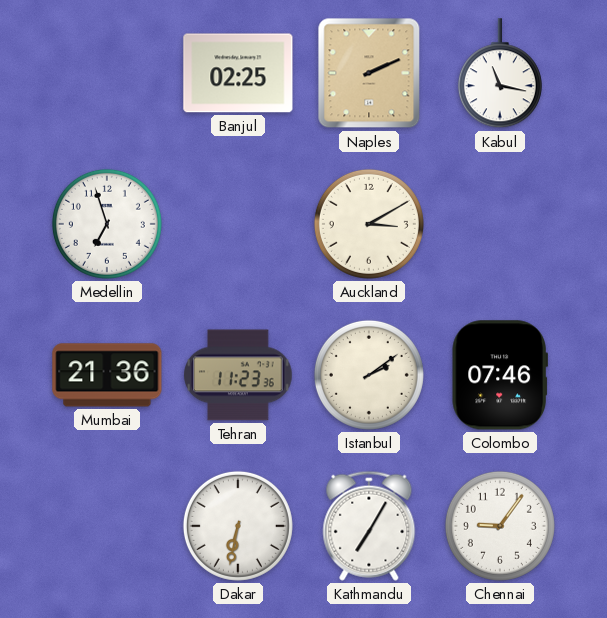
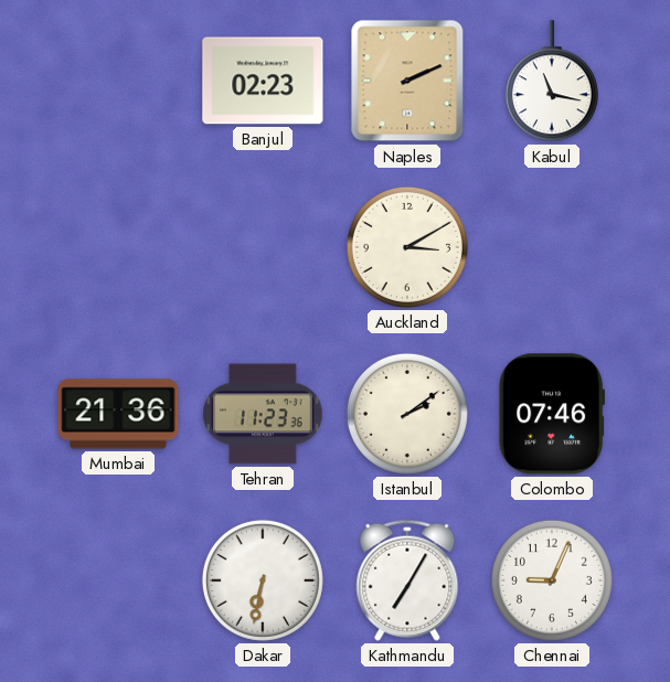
Banjul: 02:25 -> 02:23 (263, 81)
Medellin: 6:57 -> none (107, 224)
Chennai: 9:06 -> 9:04 (552, 580)
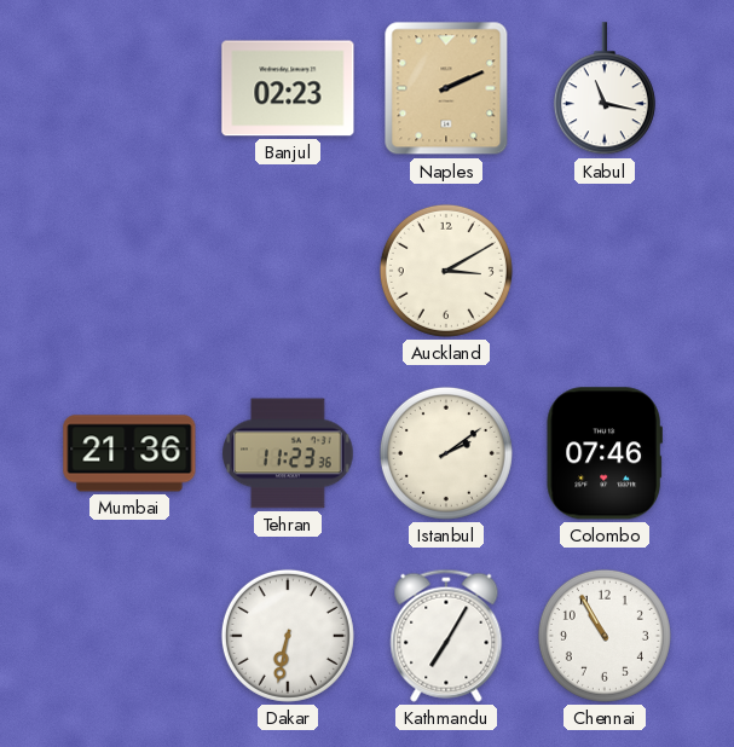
Chennai: 9:04 -> 10:55 (605, 636)
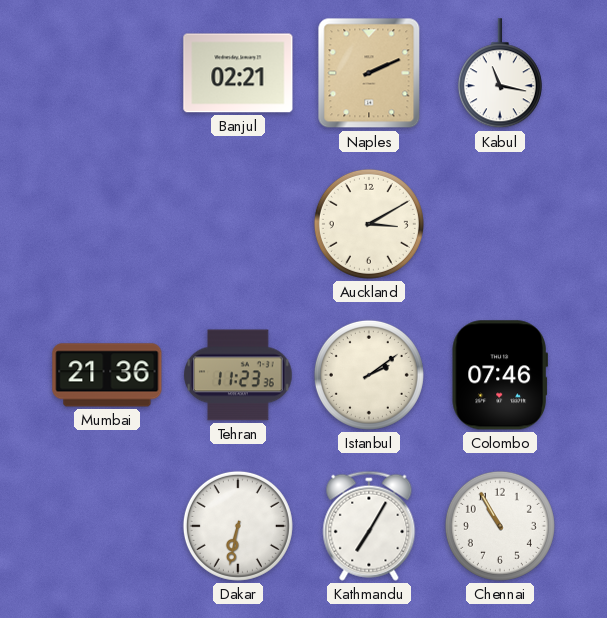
Banjul: 02:23 -> 02:21 (238, 73)
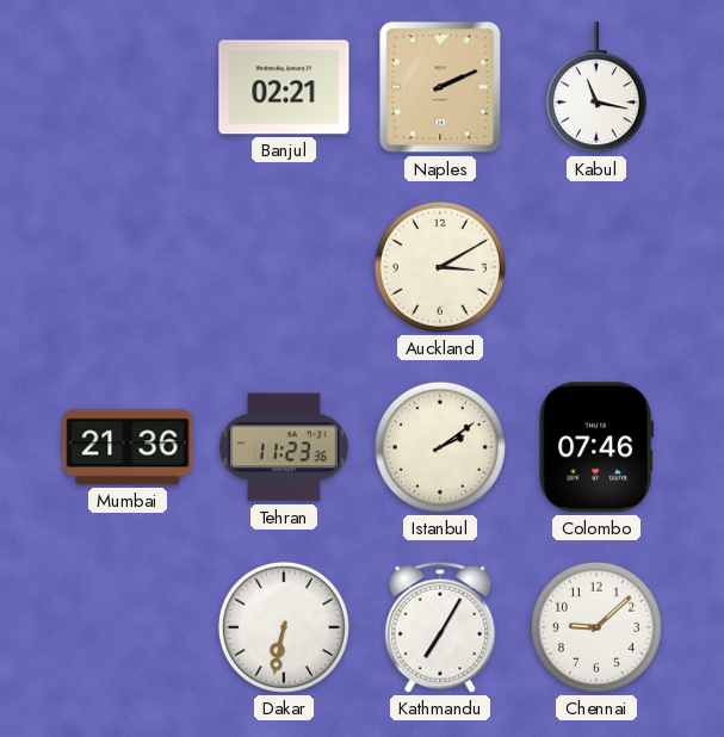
Chennai: 10:55 -> 9:08 (596, 627)
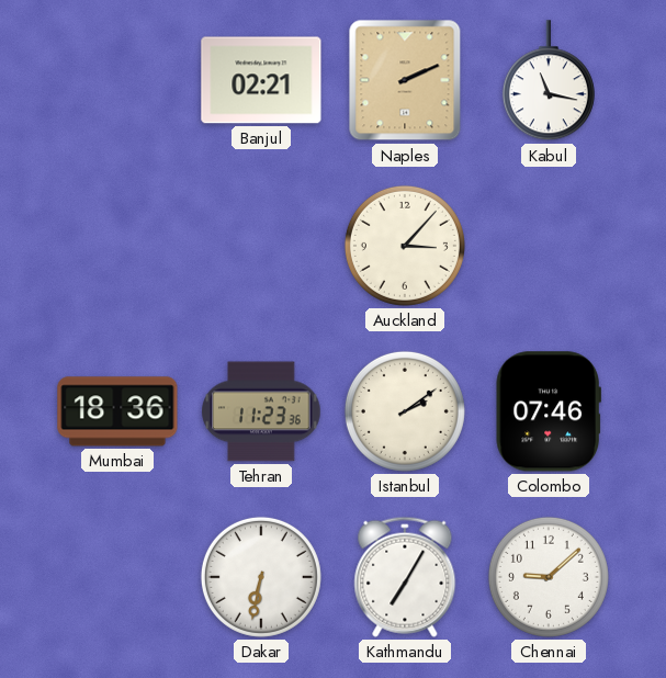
Auckland: 3:10 -> 3:07 (405, 246)
Mumbai: 21:36 -> 18:36 (117, 411)
